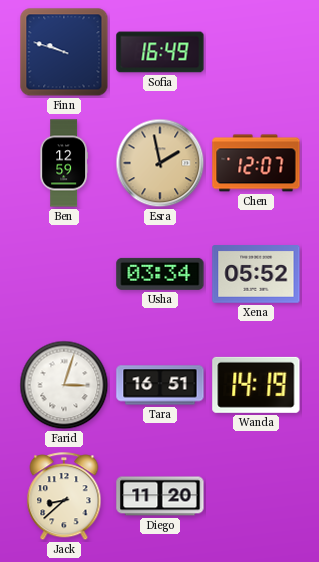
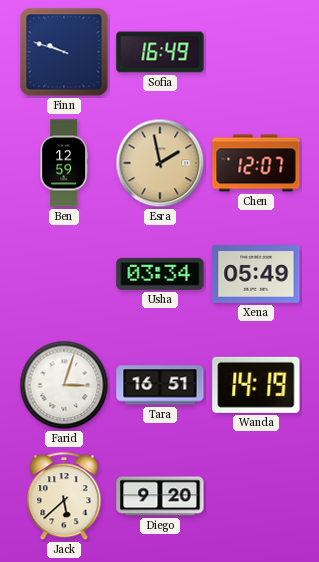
Xena: 05:52 -> 05:49 (256, 274)
Jack: 8:38 -> 5:38 (64, 497)
Diego: 11:20 -> 9:20 (160, 496)
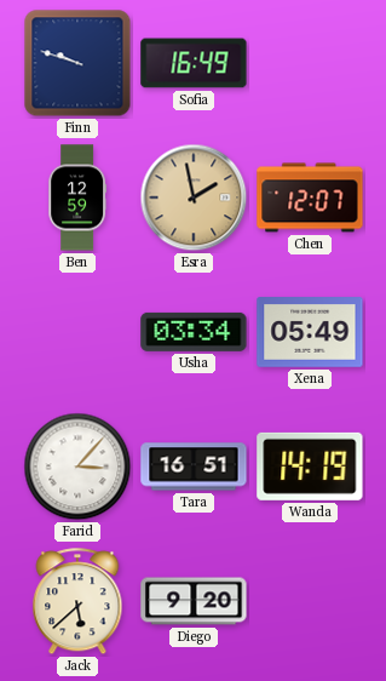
Farid: 3:03 -> 3:07 (77, 467)
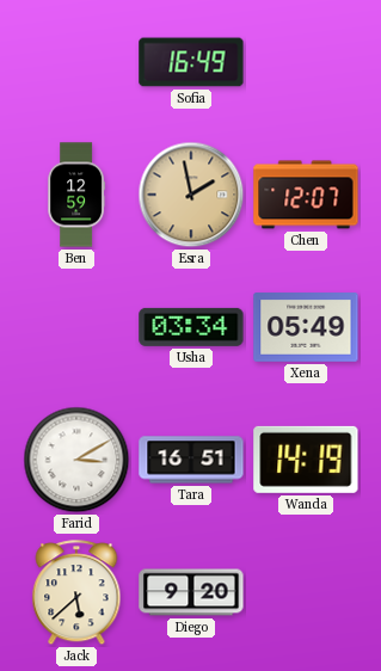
Finn: 9:48 -> none (77, 63)
Farid: 3:07 -> 3:10 (76, 460)
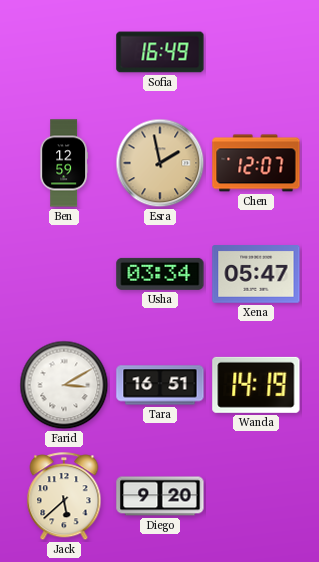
Xena: 05:49 -> 05:47 (256, 274)
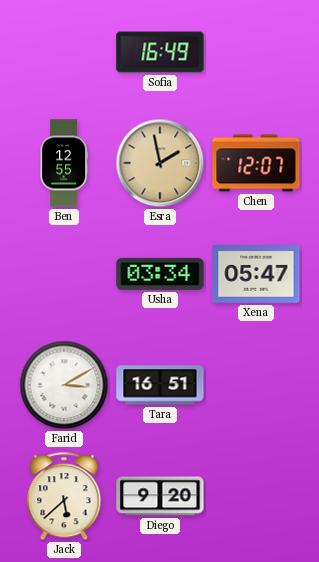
Ben: 12:59 -> 12:55 (64, 163)
Wanda: 14:19 -> none (256, 385)
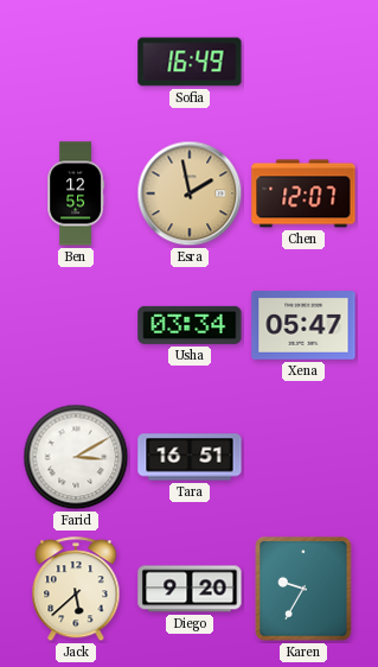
Karen: none -> 9:35 (303, 589)
